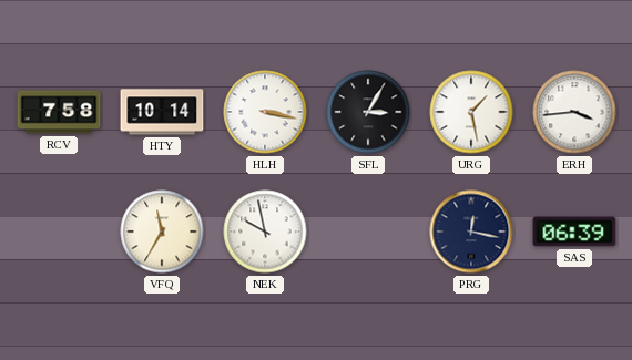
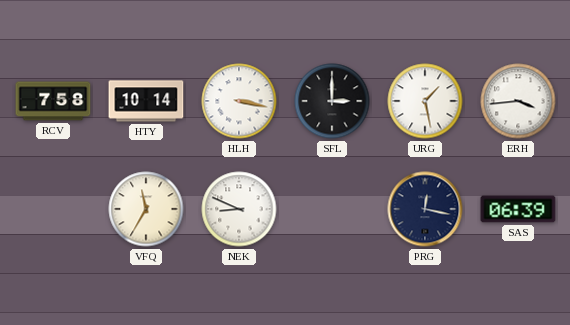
SFL: 3:05 -> 3:00 (332, 101)
NEK: 9:58 -> 8:49 (239, 209)
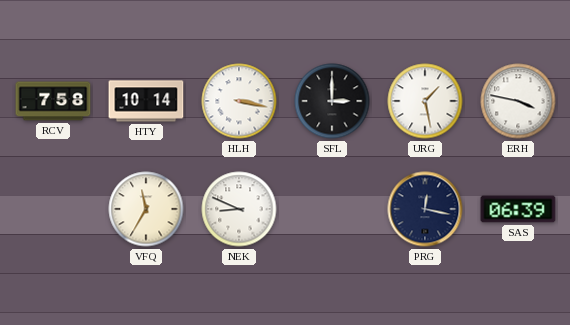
ERH: 3:44 -> 3:47 (518, 101)
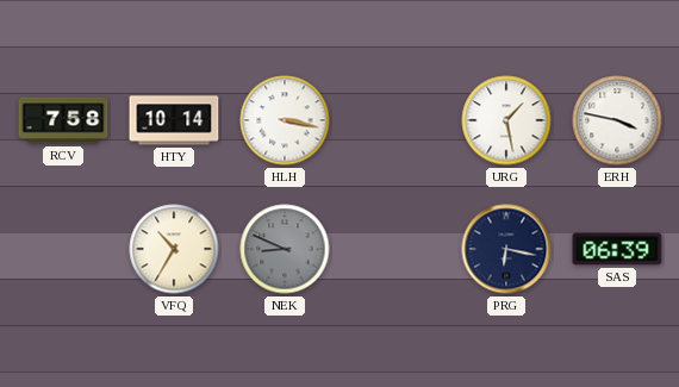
SFL: 3:00 -> none (332, 101)
VFQ: 11:35 -> 10:35 (174, 249)
NEK dial: white -> grey (285, 249)
PRG: 12:17 -> 6:17 (506, 249)
